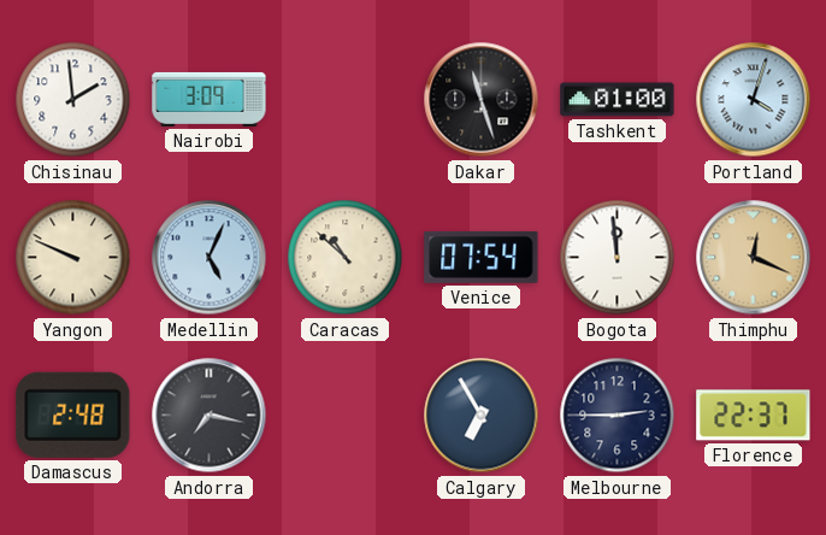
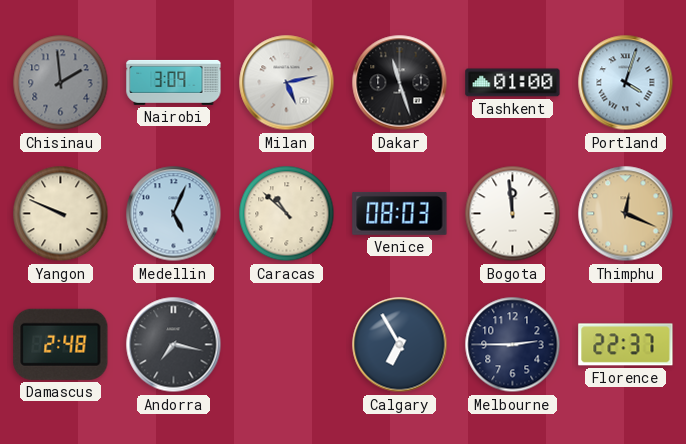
Chisinau dial: white -> grey (61, 83)
Milan: none -> 5:13 (287, 83)
Venice: 07:54 -> 08:03 (400, 213)
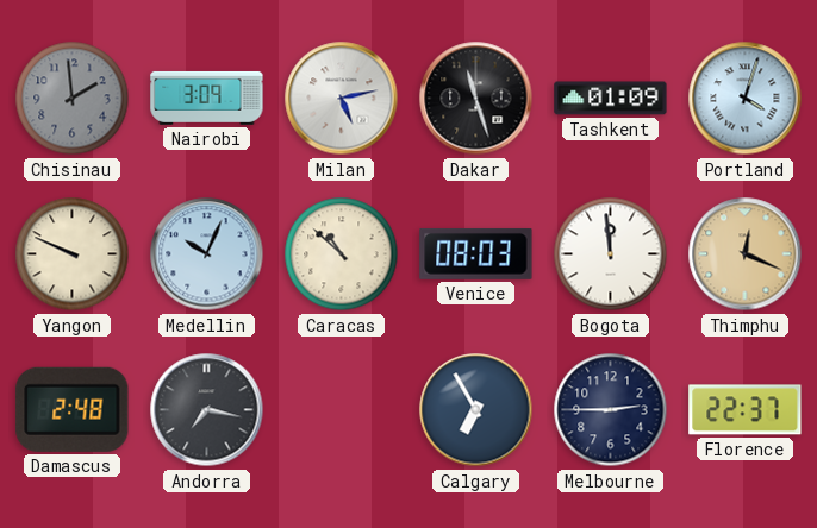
Tashkent: 01:00 -> 01:09 (611, 99)
Medellin: 5:04 -> 10:04 (207, 254)
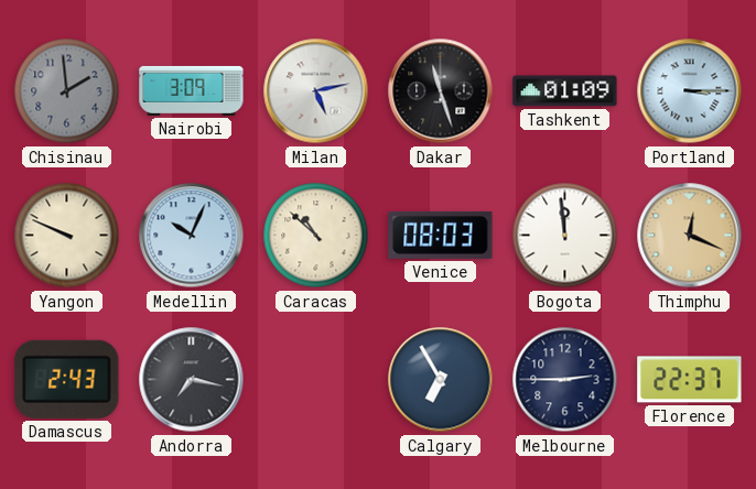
Portland: 4:03 -> 3:15 (690, 91)
Damascus: 2:48 -> 2:43 (67, 379)
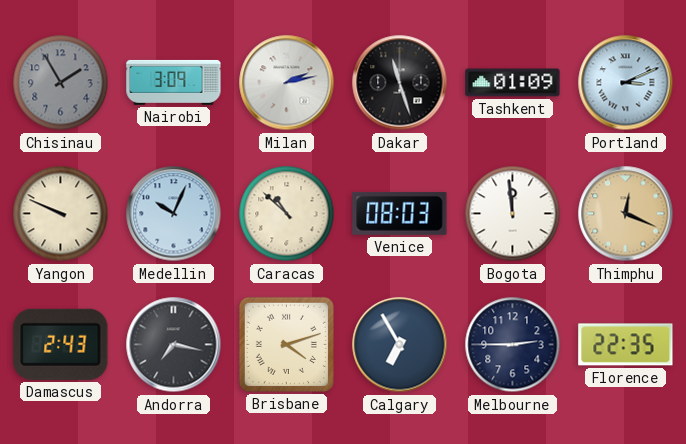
Chisinau: 1:59 -> 1:55 (61, 83)
Milan: 5:13 -> 2:13 (287, 83)
Portland: 3:15 -> 3:11 (626, 83)
Brisbane: none -> 4:12 (286, 344)
Florence: 22:37 -> 22:35 (626, 345)
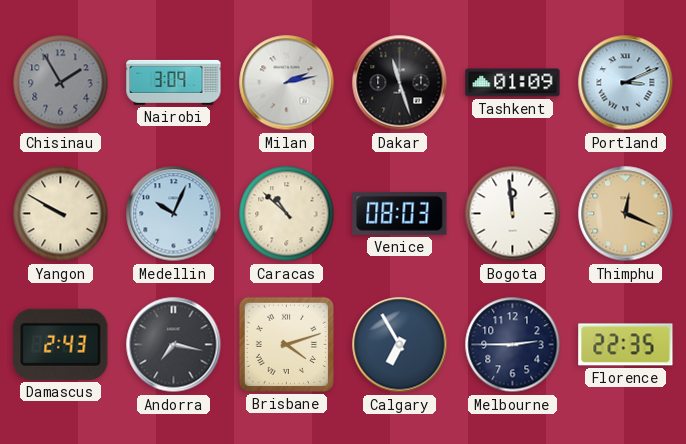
Yangon: 9:49 -> 9:50 (61, 214)
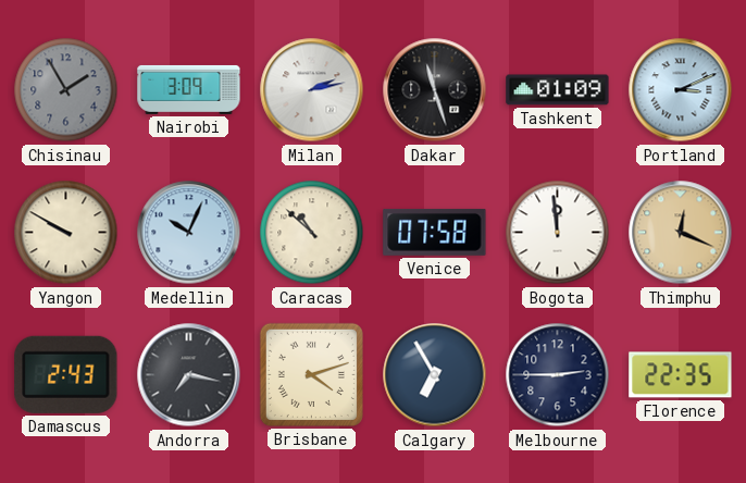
Venice: 08:03 -> 07:58 (435, 232)
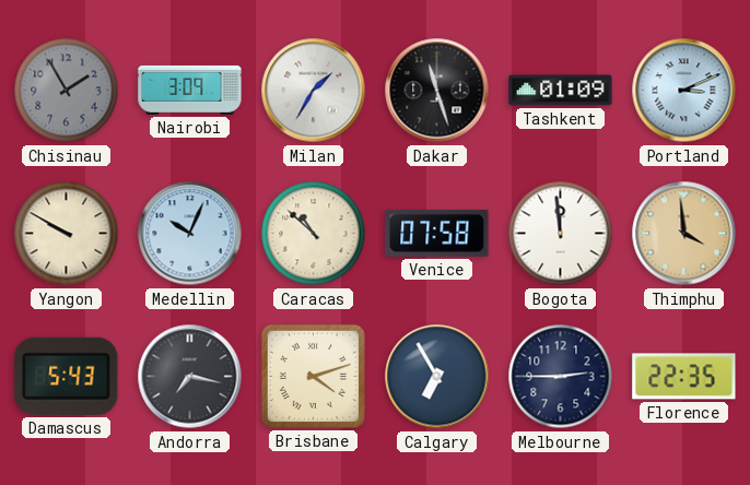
Milan: 2:13 -> 1:35 (314, 91)
Thimphu: 12:19 -> 3:59 (684, 234)
Damascus: 2:43 -> 5:43 (67, 376)
